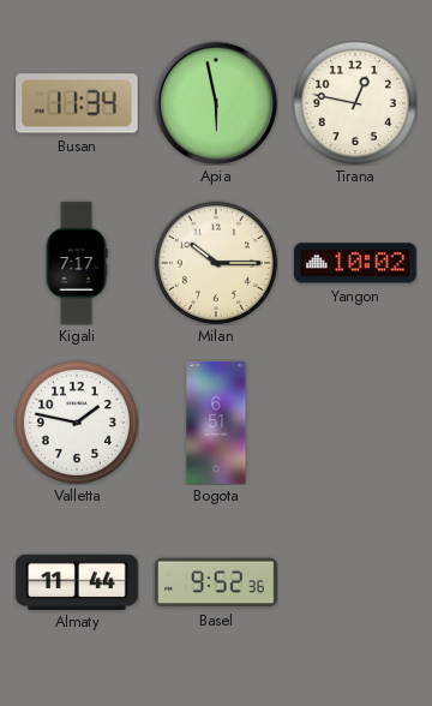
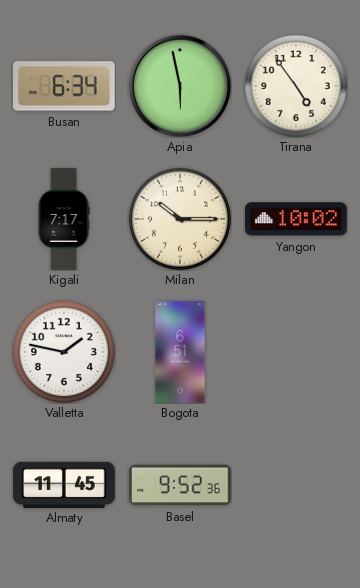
Busan: 11:34 -> 6:34 (64, 86)
Tirana: 12:47 -> 4:54 (296, 86)
Almaty: 11:44 -> 11:45 (64, 484)
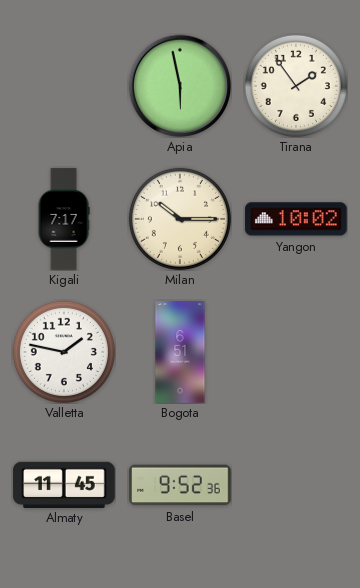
Busan: 6:34 -> none (64, 86)
Tirana: 4:54 -> 1:54 (296, 86)
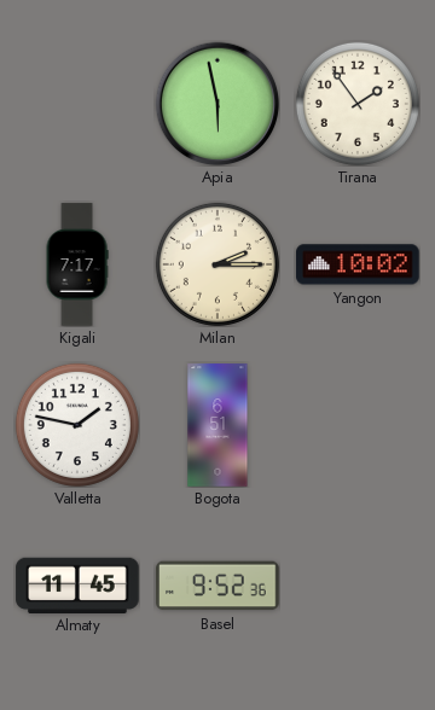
Milan: 10:15 -> 2:15 (217, 264)
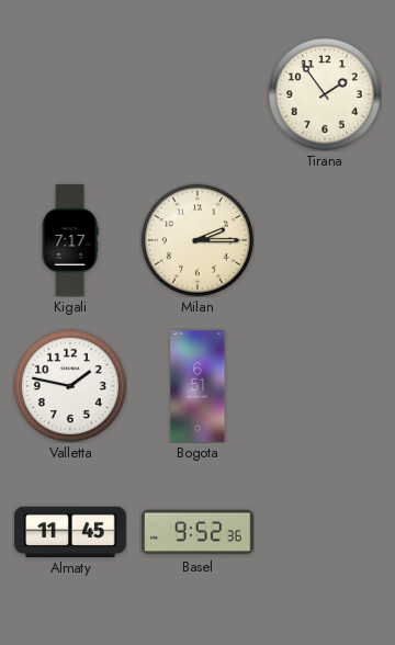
Apia: 5:58 -> none (217, 104)
Yangon: 10:02 -> none (358, 264)
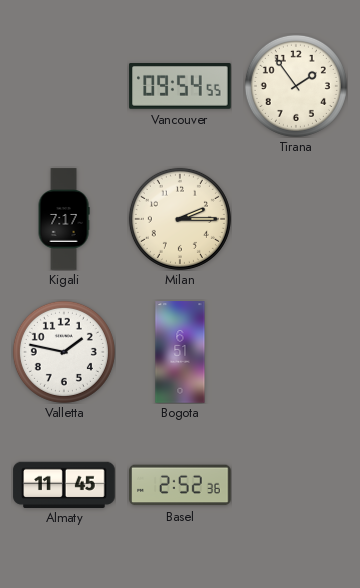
Vancouver: none -> 09:54 (180, 87)
Basel: 9:52 -> 2:52 (180, 485)
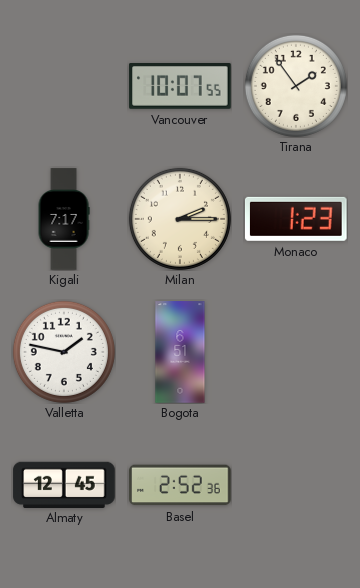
Vancouver: 09:54 -> 10:07 (180, 87)
Monaco: none -> 1:23 (296, 219)
Almaty: 11:45 -> 12:45 (64, 484)
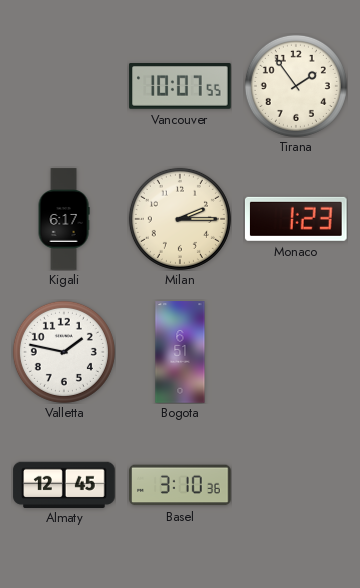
Kigali: 7:17 -> 6:17 (64, 219)
Basel: 2:52 -> 3:10 (180, 485)
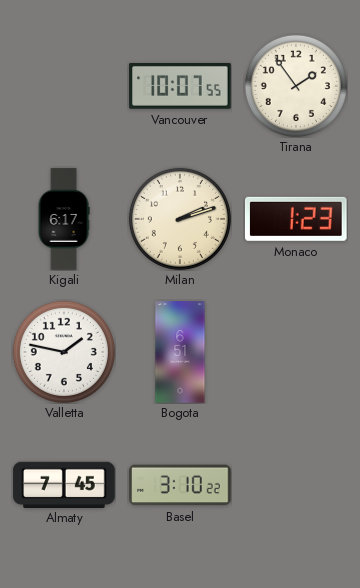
Milan: 2:15 -> 2:12 (180, 219)
Almaty: 12:45 -> 7:45 (64, 484)
Basel: 3:10:36 -> 3:10:22 (180, 485)
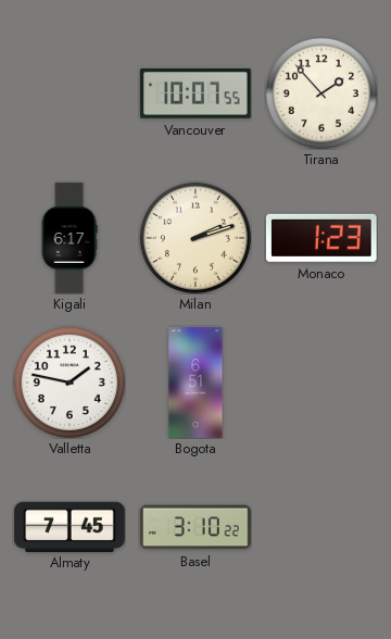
Tirana: 1:54 -> 1:53 (321, 93)
